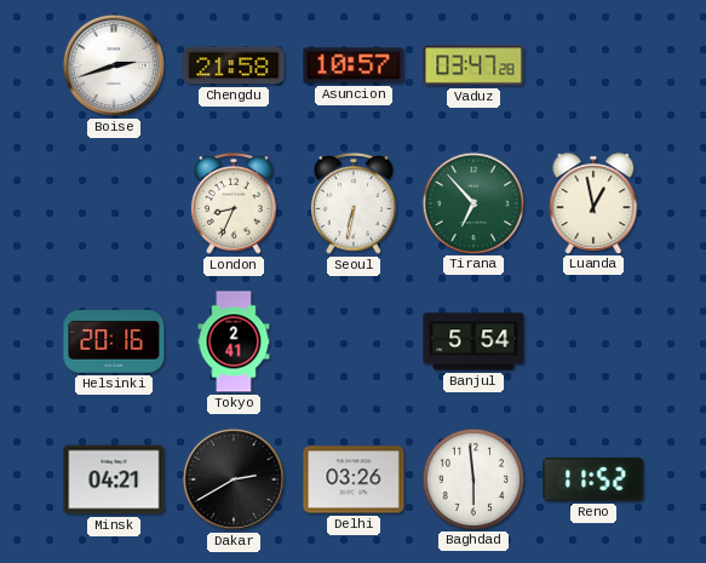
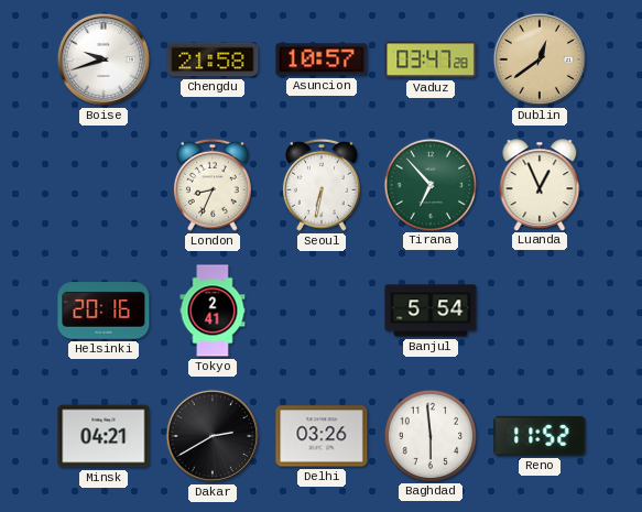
Boise: 2:42 -> 9:42 (104, 59)
Dublin: none -> 12:39 (540, 59)
Luanda: 12:58 -> 12:56 (540, 185)
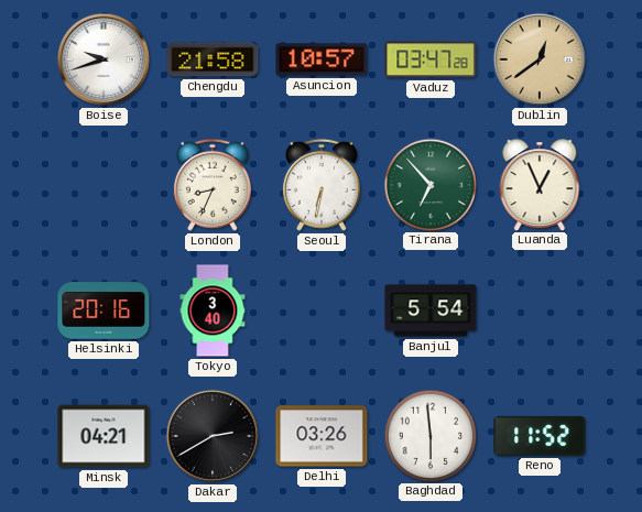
Tokyo: 2:41 -> 3:40 (213, 311)
